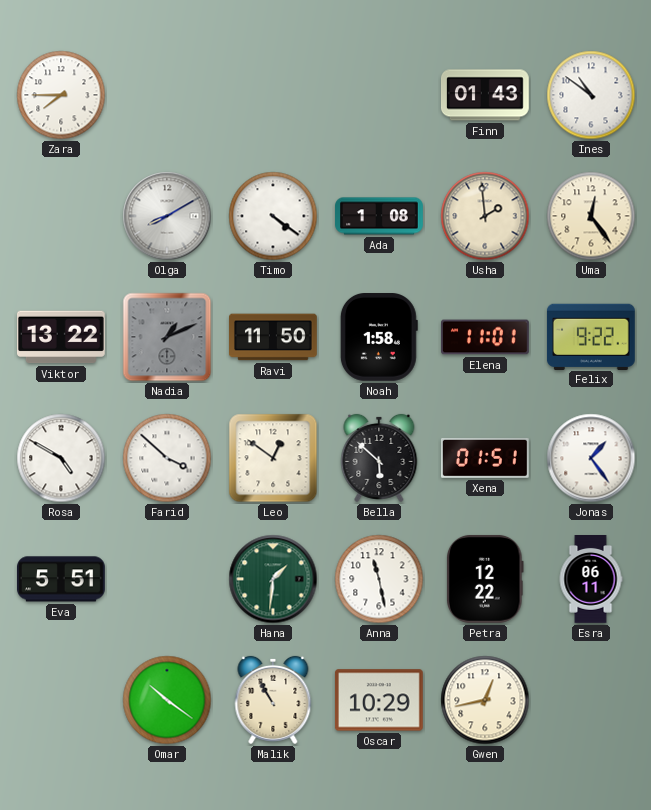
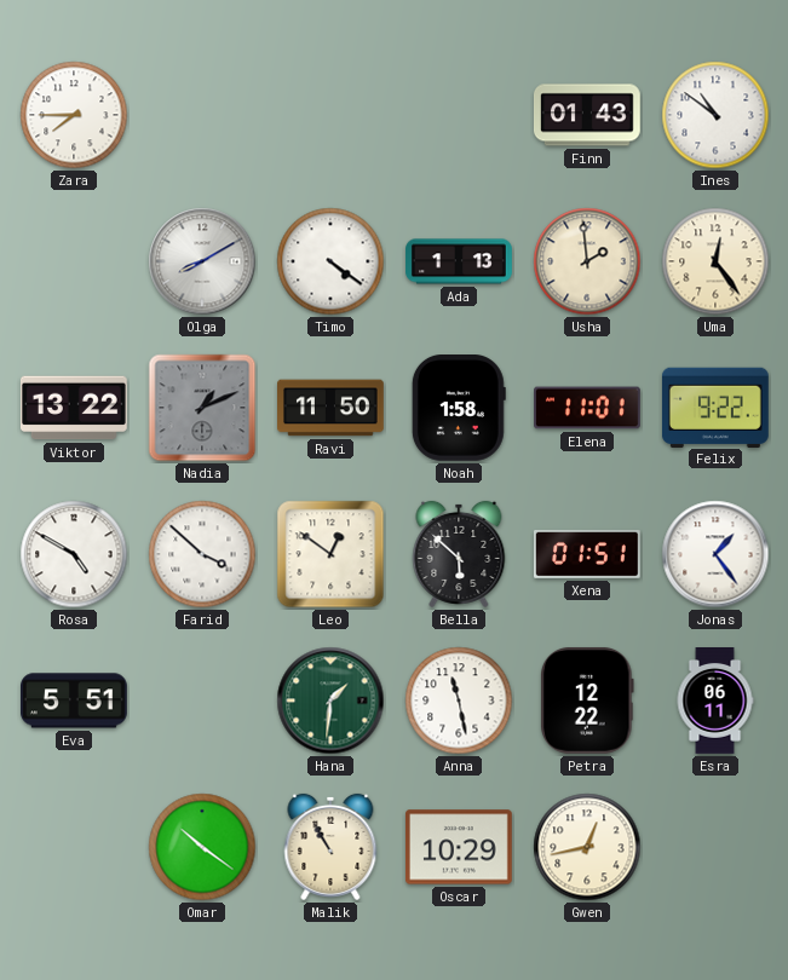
Ada: 1:08 -> 1:13 (459, 261)
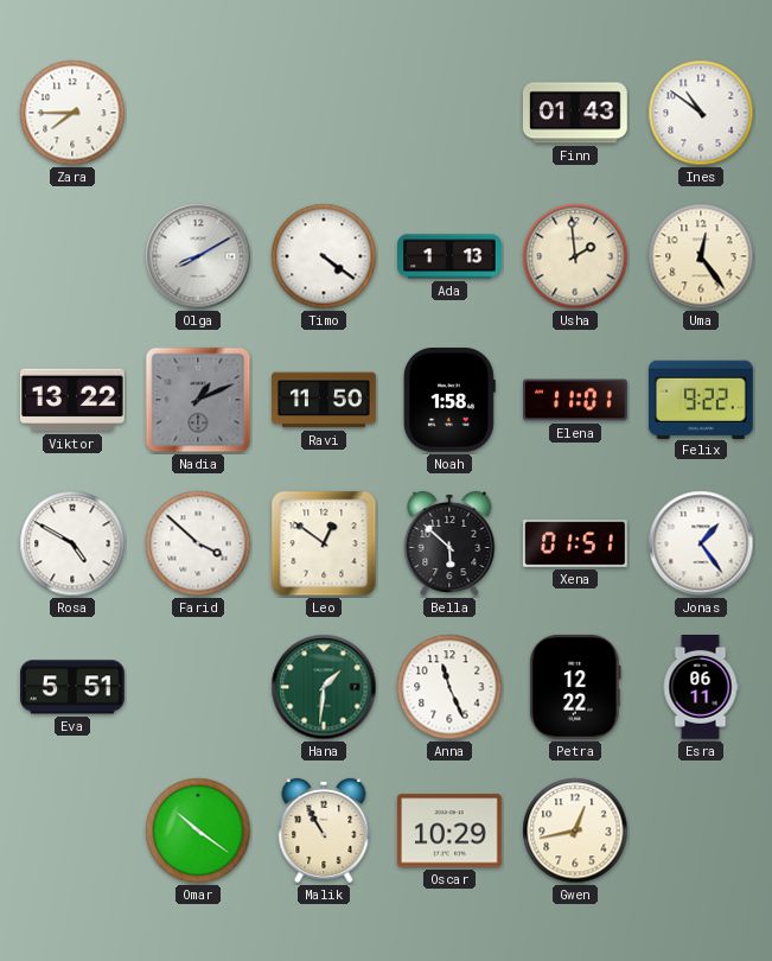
Anna: 11:28 -> 11:26 (449, 687)
